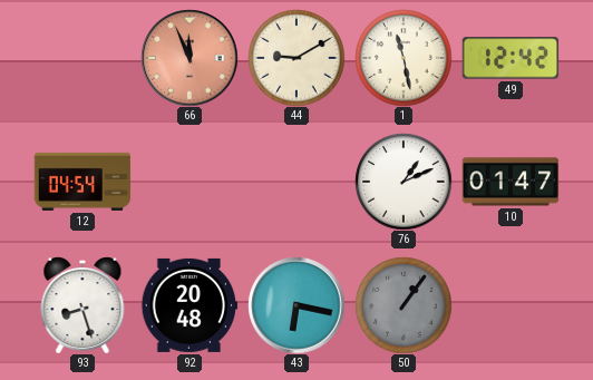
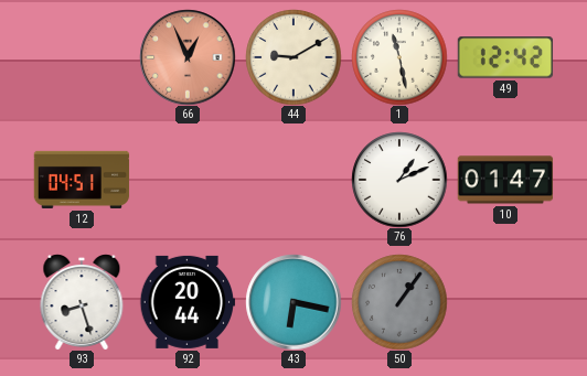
66: 11:56 -> 12:56 (188, 57)
12: 04:54 -> 04:51 (82, 180)
92: 20:48 -> 20:44 (188, 302)
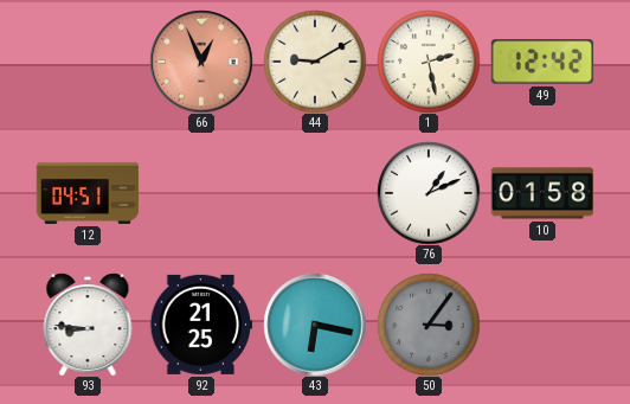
1: 11:28 -> 2:28 (429, 62)
10: 01:47 -> 01:58 (542, 193)
93: 8:27 -> 8:46 (88, 325)
92: 20:44 -> 21:25 (201, 325)
50: 1:06 -> 3:06 (429, 325)
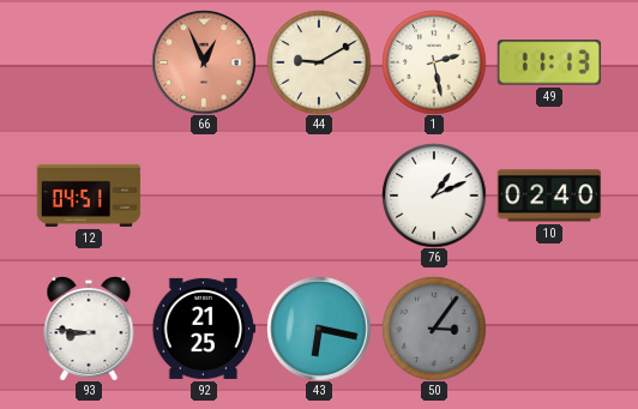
49: 12:42 -> 11:13 (549, 62)
10: 01:58 -> 02:40 (549, 196)
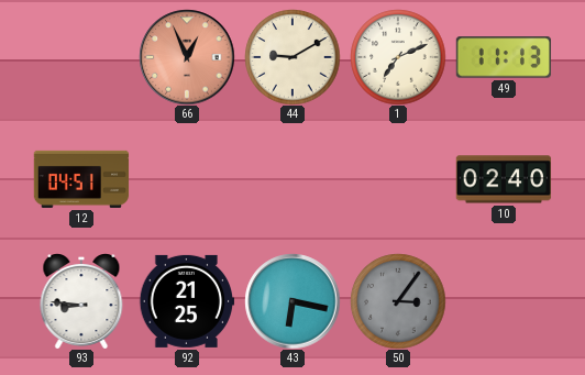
1: 2:28 -> 7:11 (398, 57)
76: 1:11 -> none (434, 196)
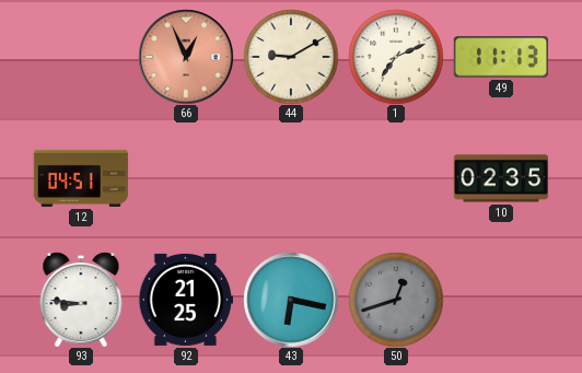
10: 02:40 -> 02:35 (501, 178)
50: 3:06 -> 12:42 (396, 300)
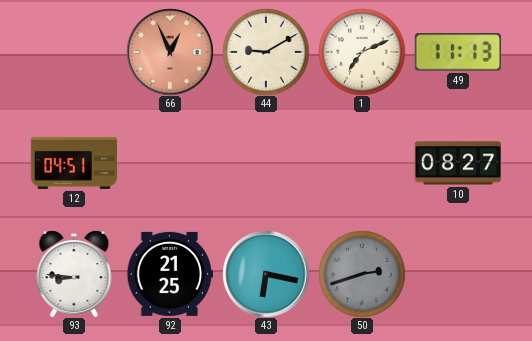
10: 02:35 -> 08:27 (458, 163)
50: 12:42 -> 2:42 (362, 274)
